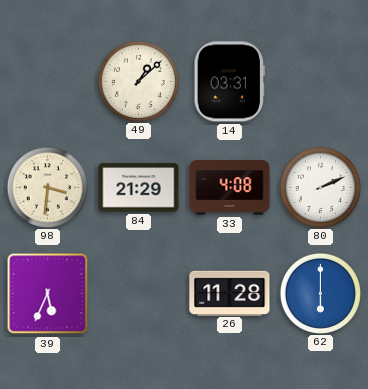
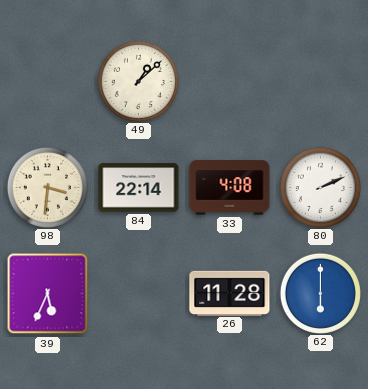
14: 03:31 -> none (229, 82)
84: 21:29 -> 22:14 (139, 188)
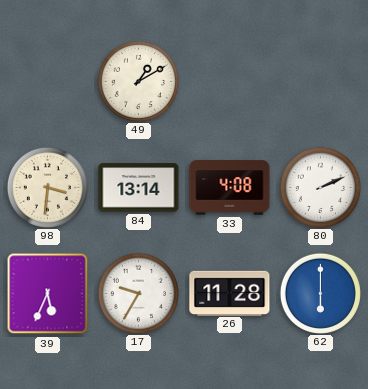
49: 1:08 -> 1:10 (138, 81)
84: 22:14 -> 13:14 (139, 188)
17: none -> 9:35 (138, 293)
